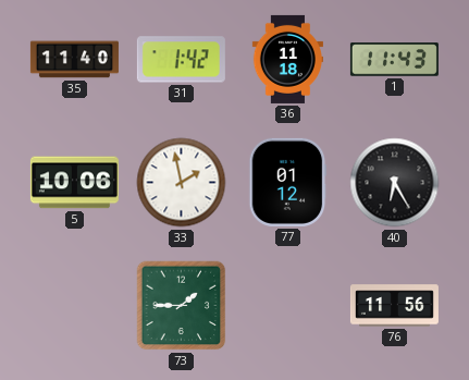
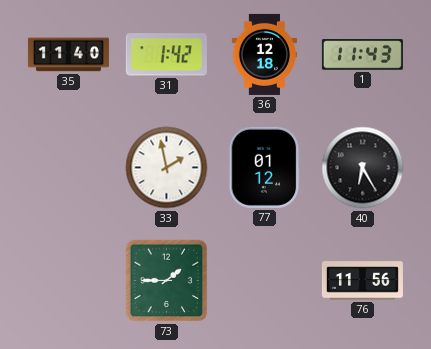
36: 11:18 -> 12:18 (264, 54)
5: 10:06 -> none (74, 183)
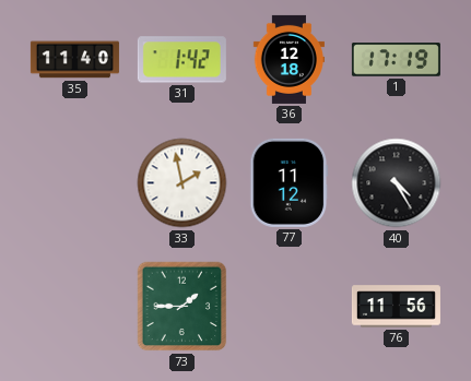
1: 11:43 -> 17:19 (396, 60)
77: 01:12 -> 11:12 (290, 182)
40: 6:25 -> 4:25 (397, 183)
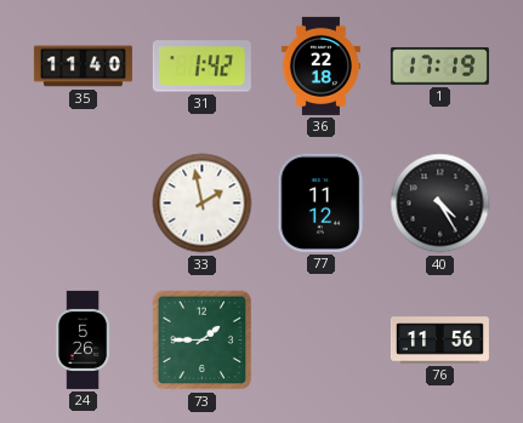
36: 12:18 -> 22:18 (320, 65)
24: none -> 5:26 (84, 339)
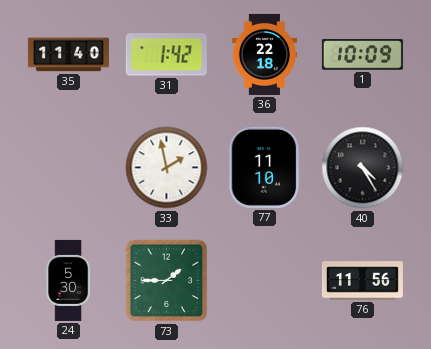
1: 17:19 -> 10:09 (362, 55)
77: 11:12 -> 11:10 (265, 167)
24: 5:26 -> 5:30 (69, 280)
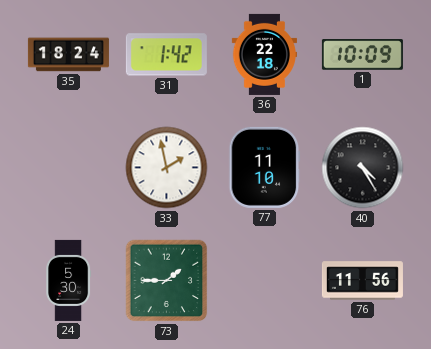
35: 11:40 -> 18:24 (68, 55)
